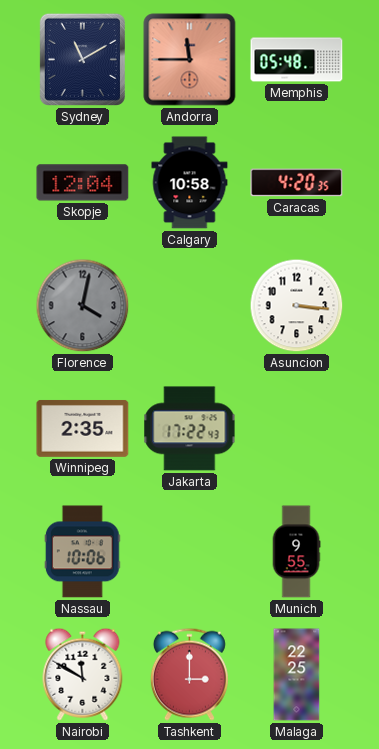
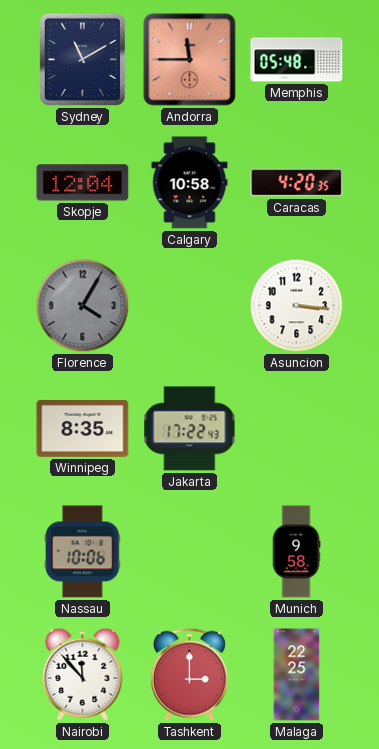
Florence: 4:02 -> 4:05 (83, 306)
Winnipeg: 2:35 -> 8:35 (83, 428)
Munich: 9:55 -> 9:58 (296, 552)
Nairobi: 11:50 -> 11:53 (83, 674)
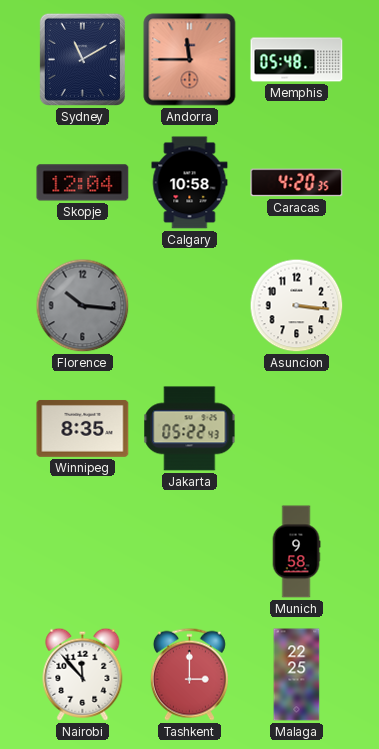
Florence: 4:05 -> 10:16 (83, 306)
Jakarta: 17:22 -> 05:22 (190, 429)
Nassau: 10:06 -> none (82, 552)
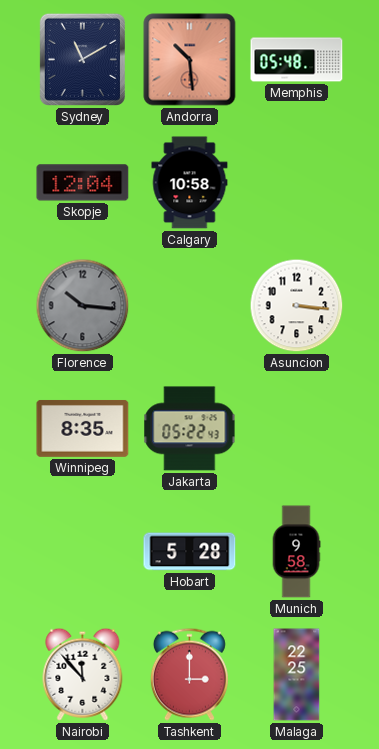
Andorra: 11:45 -> 10:29 (190, 60)
Caracas: 4:20 -> none (297, 183)
Hobart: none -> 5:28 (190, 552)
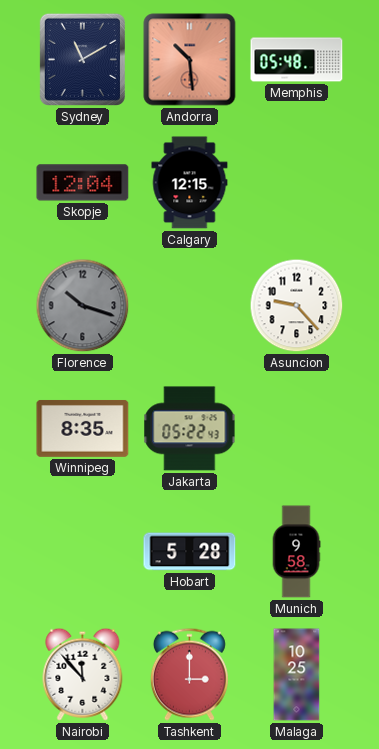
Calgary: 10:58 -> 12:15 (190, 183)
Florence: 10:16 -> 10:18 (83, 306)
Asuncion: 3:16 -> 9:23 (297, 306)
Malaga: 22:25 -> 10:25 (297, 675)
